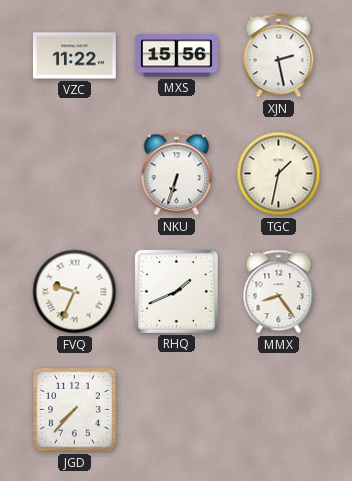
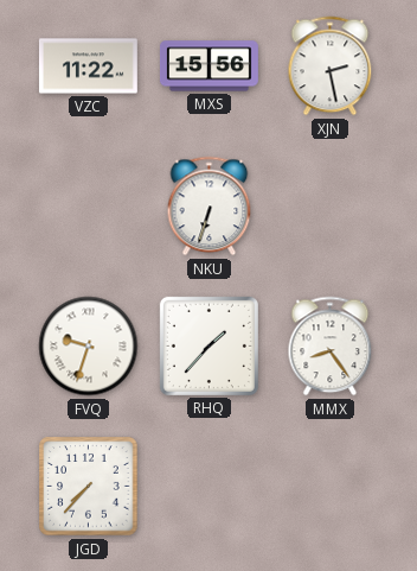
TGC: 1:32 -> none (279, 174)
FVQ: 9:34 -> 9:33 (89, 347)
RHQ: 1:41 -> 1:37 (208, 345)
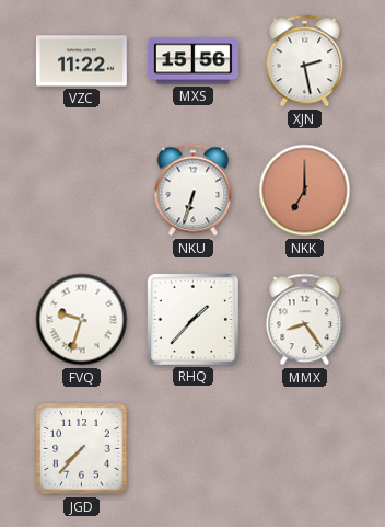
NKK: none -> 7:00 (305, 191)
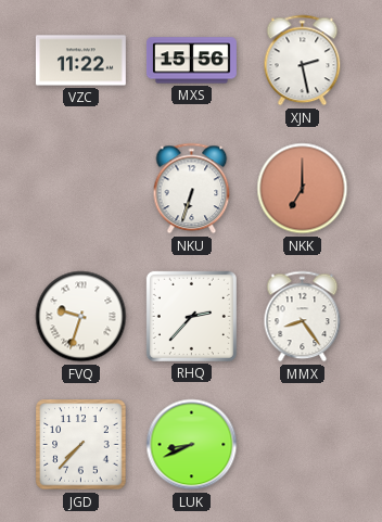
RHQ: 1:37 -> 2:37 (191, 316)
LUK: none -> 8:41 (192, 445)
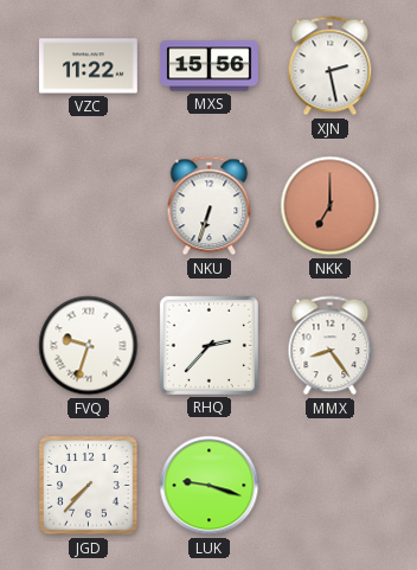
LUK: 8:41 -> 9:18 (210, 486)
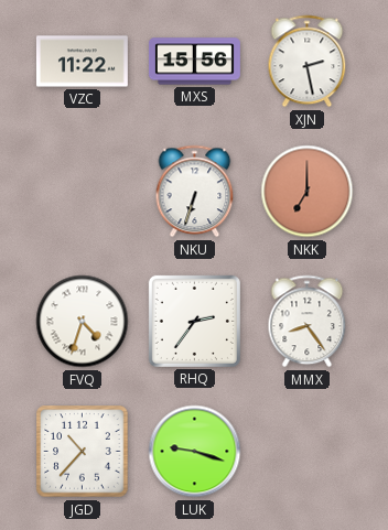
FVQ: 9:33 -> 4:33 (83, 322)
RHQ: 2:37 -> 2:36 (194, 321)
JGD: 7:37 -> 10:37 (83, 452)
